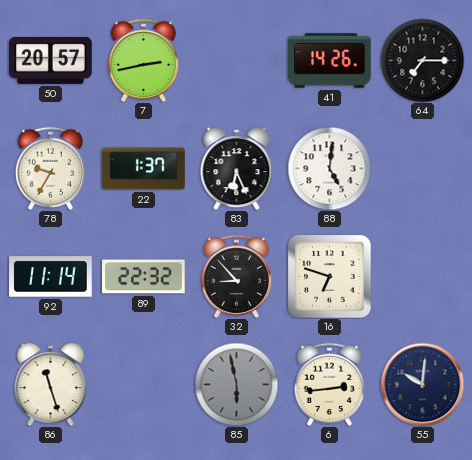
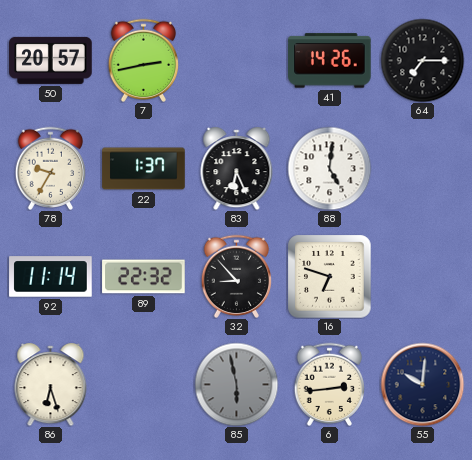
86: 11:27 -> 6:27 (51, 385)
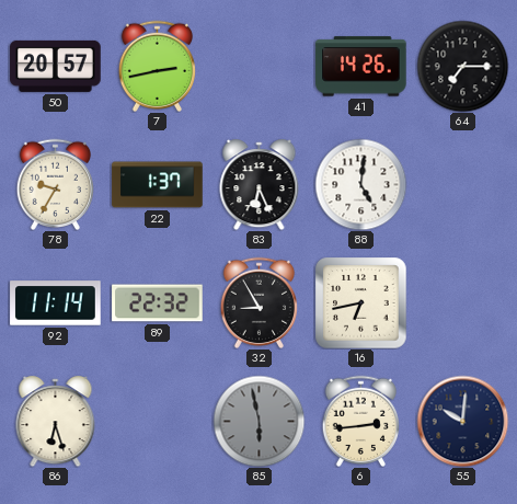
32: 8:53 -> 8:55 (258, 302)
16: 6:48 -> 6:43 (360, 302)
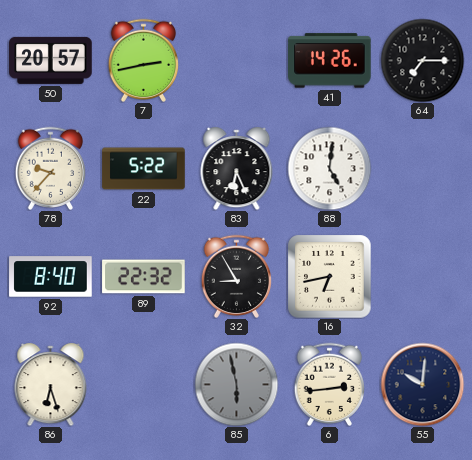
78: 9:35 -> 9:37 (50, 168)
22: 1:37 -> 5:22 (144, 169)
92: 11:14 -> 8:40 (51, 277)
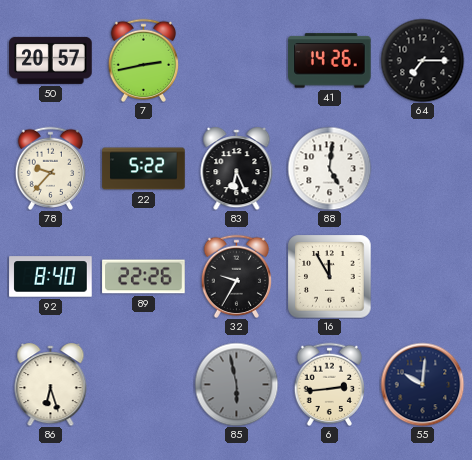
89: 22:32 -> 22:26 (144, 277)
32: 8:55 -> 9:35 (236, 276)
16: 6:43 -> 11:55 (329, 276)
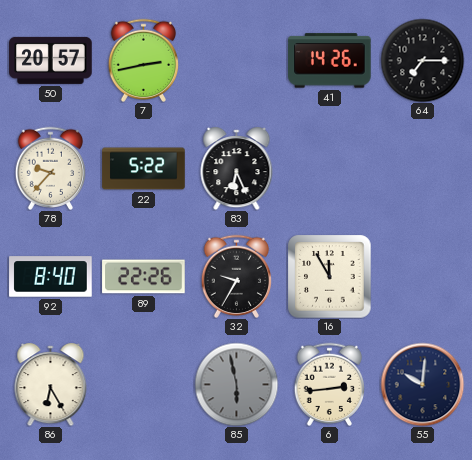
88: 5:01 -> none (329, 168)
86: 6:27 -> 6:25 (51, 385)
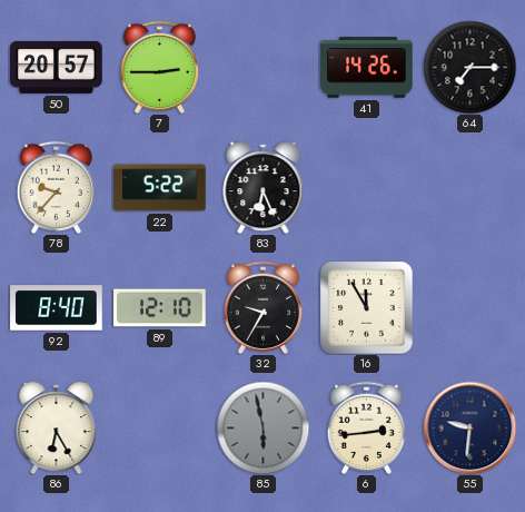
7: 2:43 -> 2:45 (159, 67)
89: 22:26 -> 12:10 (160, 308)
55: 10:01 -> 9:31 (469, 427)
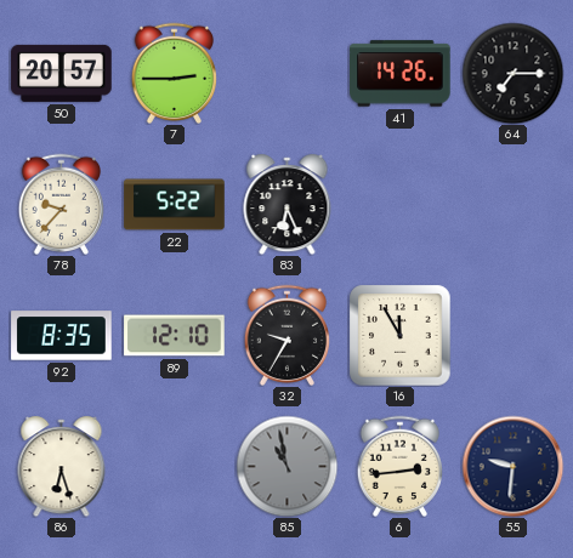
92: 8:40 -> 8:35 (62, 336)
86: 6:25 -> 6:27 (62, 467)
85: 5:58 -> 10:58 (286, 466)
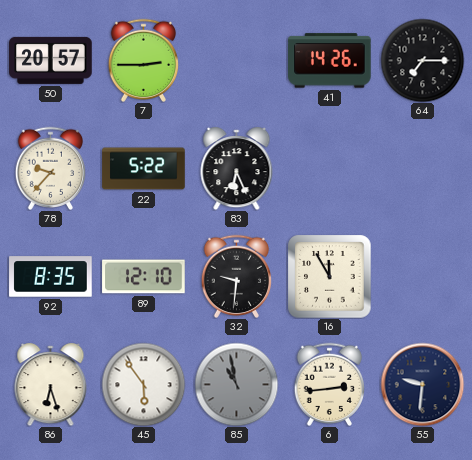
32: 9:35 -> 9:31 (236, 276)
45: none -> 5:54 (143, 384)
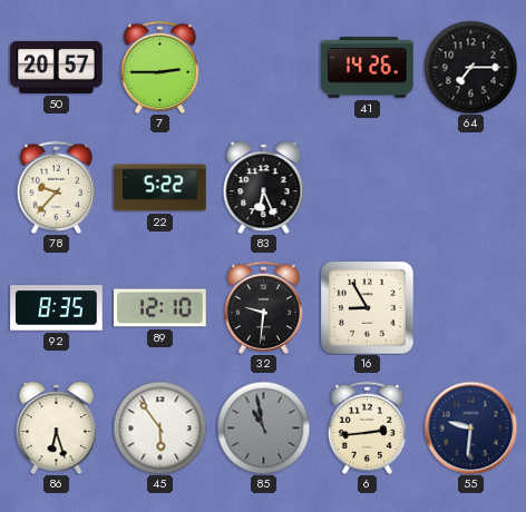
16: 11:55 -> 8:55 (367, 307)
